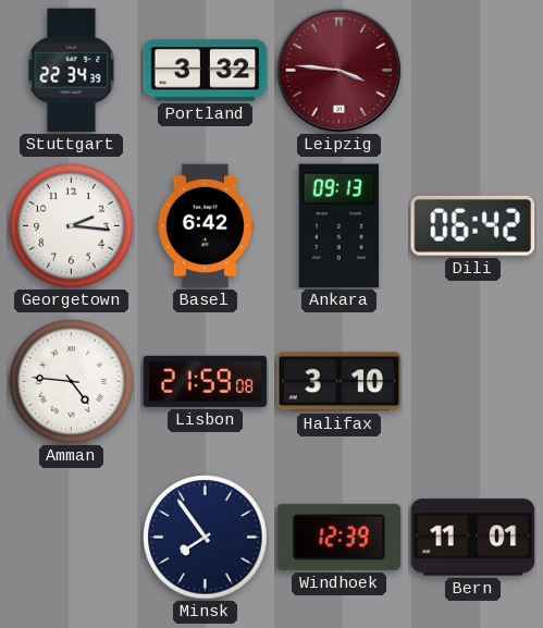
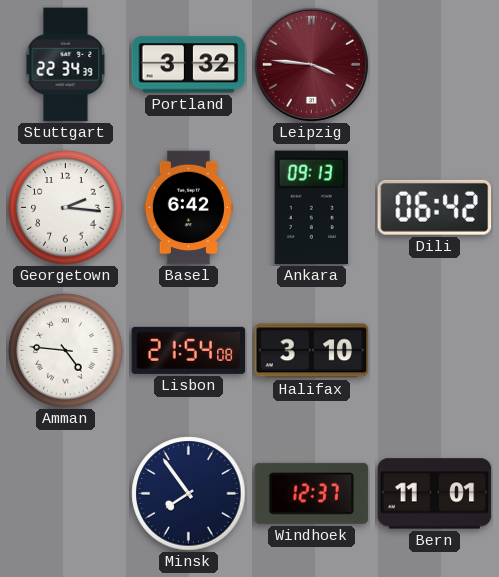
Lisbon: 21:59 -> 21:54 (189, 350)
Windhoek: 12:39 -> 12:37 (312, 493)
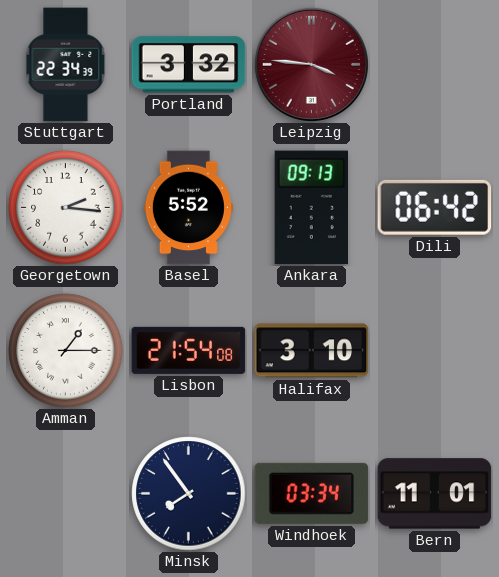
Basel: 6:42 -> 5:52 (188, 208)
Amman: 4:46 -> 1:15 (66, 351)
Windhoek: 12:37 -> 03:34 (312, 493)
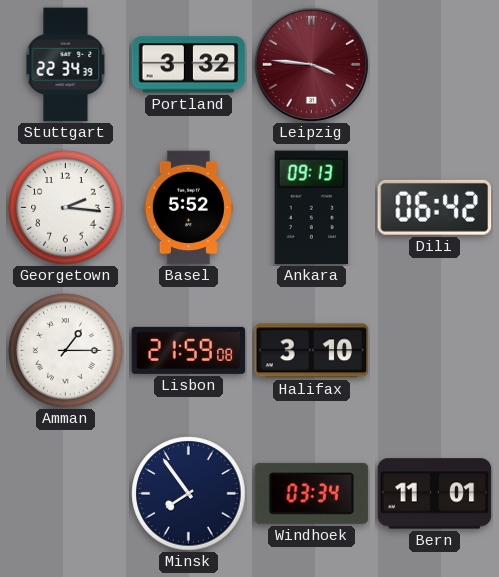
Lisbon: 21:54 -> 21:59 (189, 350)
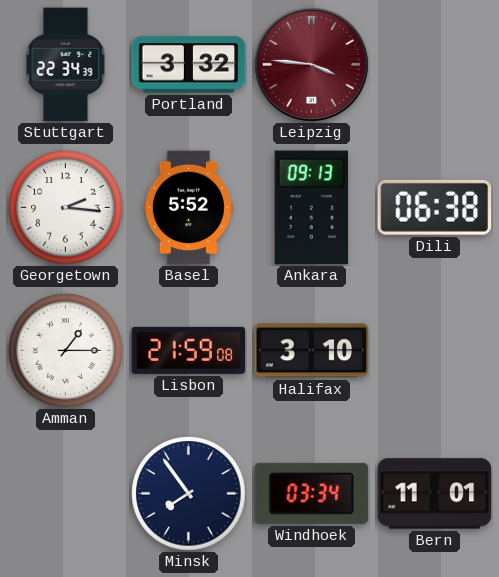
Dili: 06:42 -> 06:38 (435, 207)
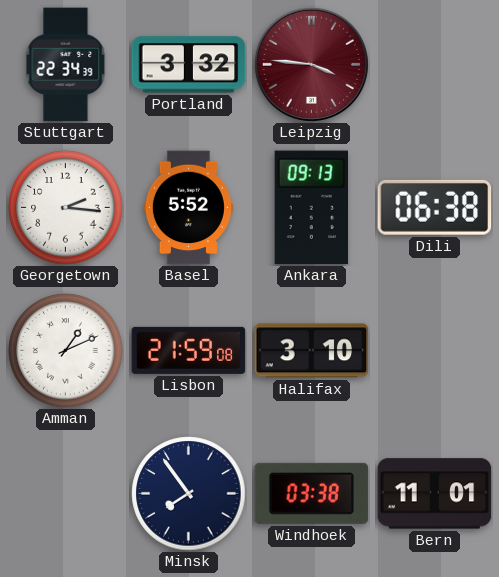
Amman: 1:15 -> 1:11 (66, 351)
Windhoek: 03:34 -> 03:38 (312, 493)
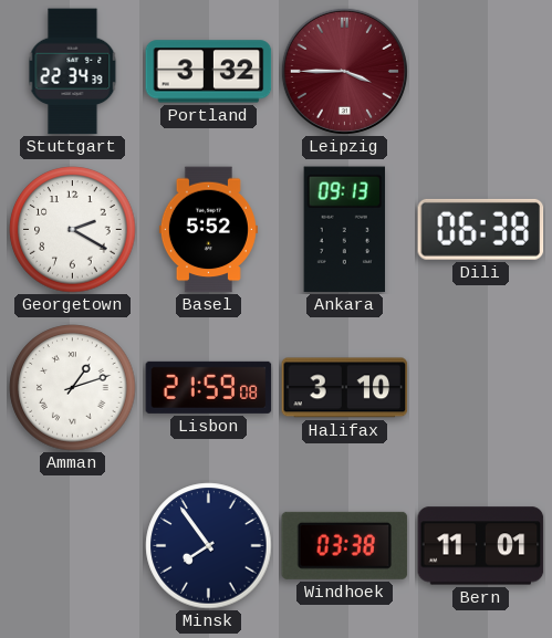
Leipzig: 3:46 -> 3:45 (344, 71)
Georgetown: 2:16 -> 2:20 (73, 230)
Amman: 1:11 -> 1:12 (73, 388)
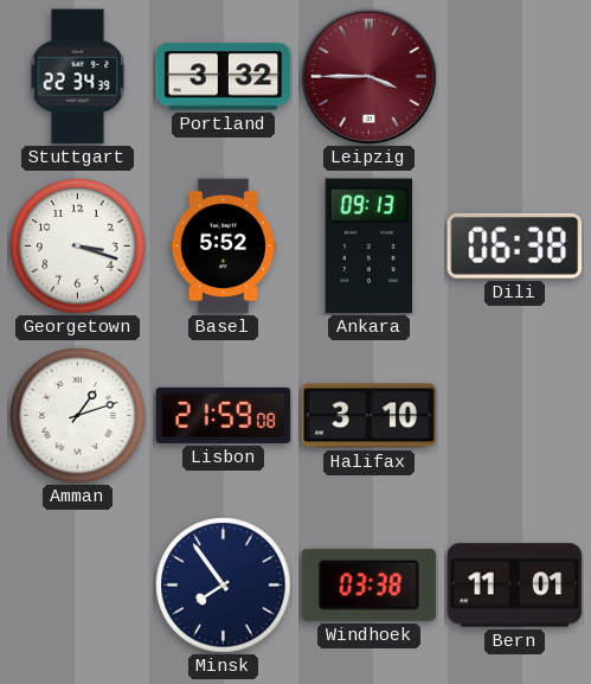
Georgetown: 2:20 -> 3:18 (78, 247)
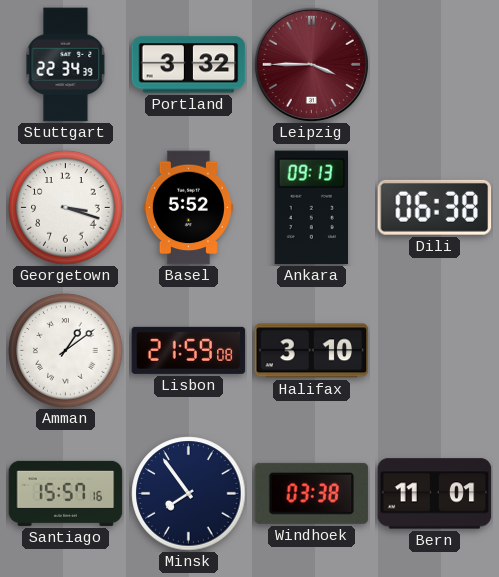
Amman: 1:12 -> 1:09 (66, 351)
Santiago: none -> 15:57 (66, 493)
